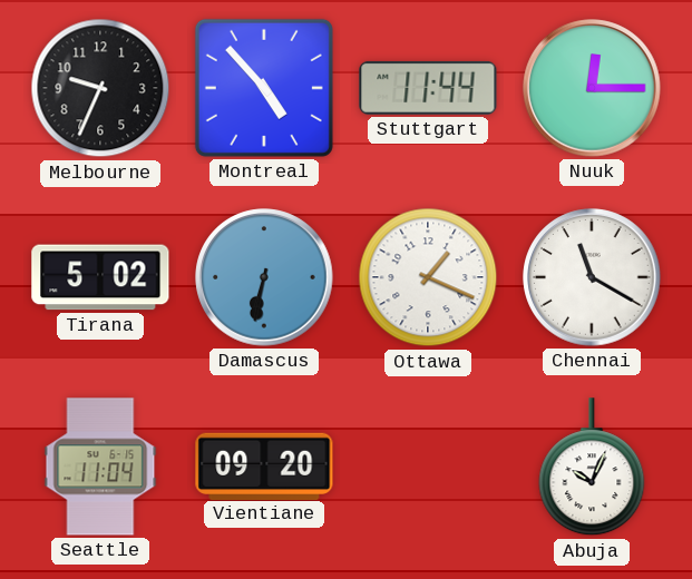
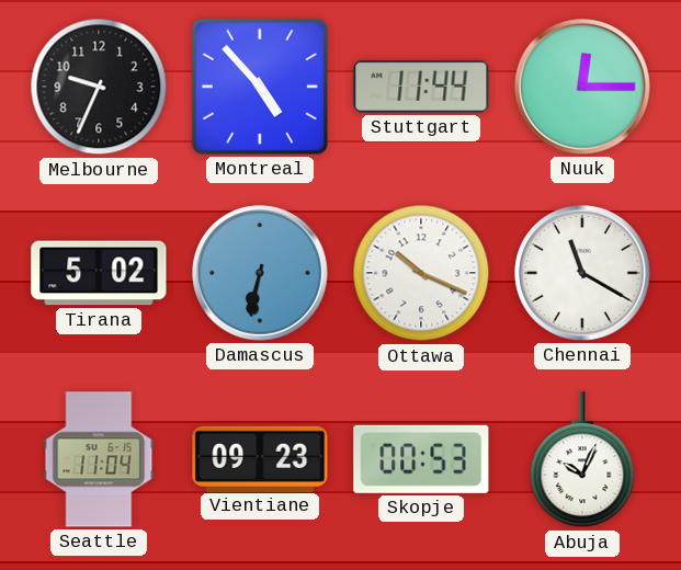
Ottawa: 1:19 -> 10:19 (421, 273)
Vientiane: 09:20 -> 09:23 (260, 458)
Skopje: none -> 00:53 (421, 459)
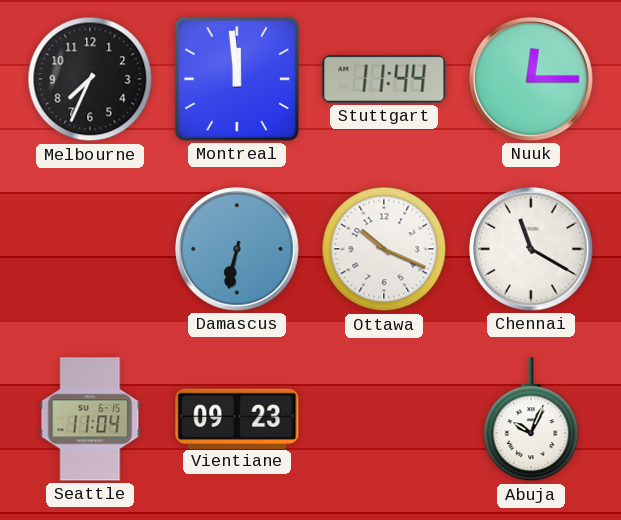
Melbourne: 9:34 -> 7:34 (90, 79)
Montreal: 4:53 -> 11:59 (237, 79)
Tirana: 5:02 -> none (99, 273)
Skopje: 00:53 -> none (421, 459)
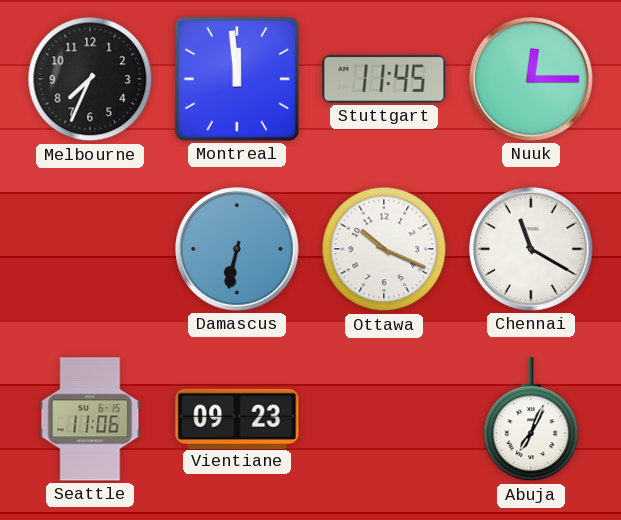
Stuttgart: 11:44 -> 11:45 (384, 79)
Seattle: 11:04 -> 11:06 (90, 419)
Abuja: 10:04 -> 7:04 (531, 420)
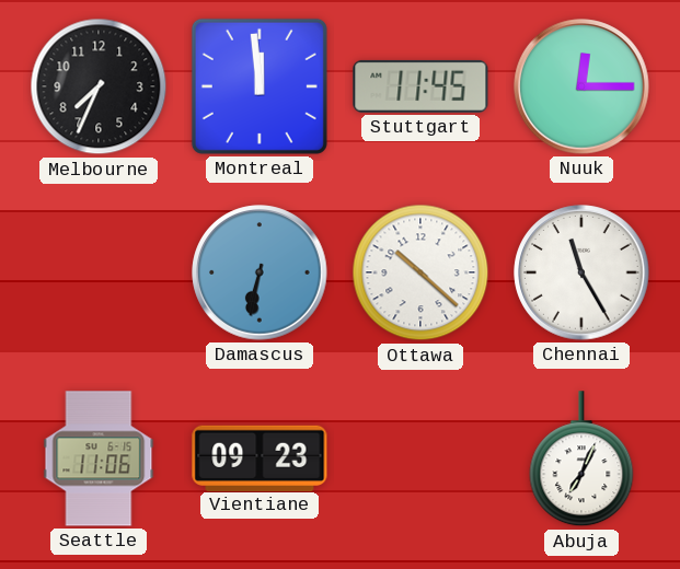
Ottawa: 10:19 -> 10:22 (420, 272)
Chennai: 11:20 -> 11:25 (581, 272)
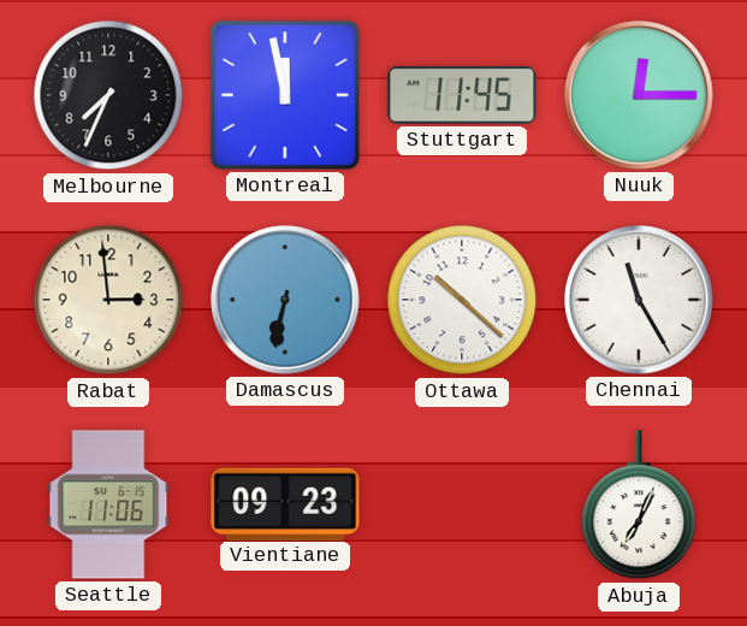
Montreal: 11:59 -> 11:58 (285, 95)
Rabat: none -> 2:59 (108, 300)
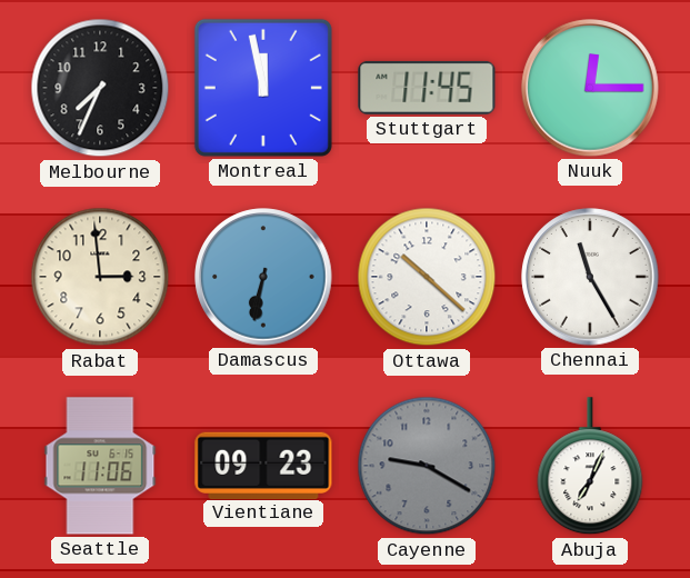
Cayenne: none -> 9:20 (427, 466)
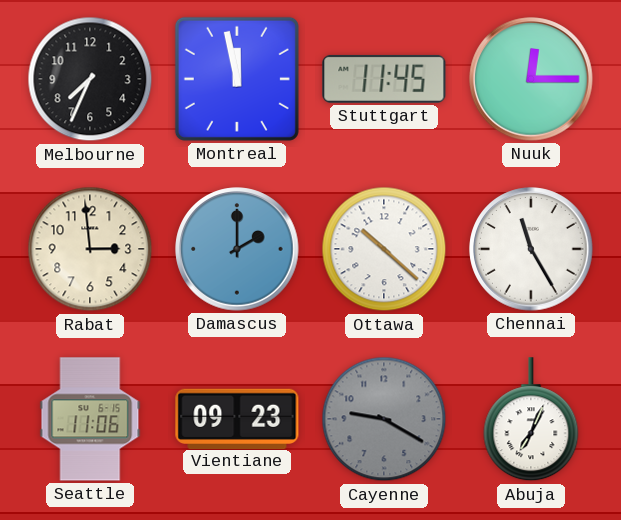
Damascus: 6:32 -> 2:00 (237, 249)
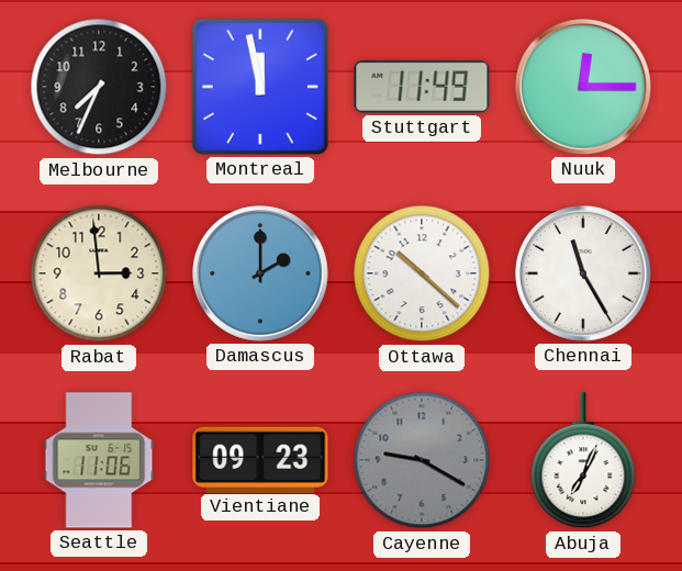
Stuttgart: 11:45 -> 11:49 (422, 87)
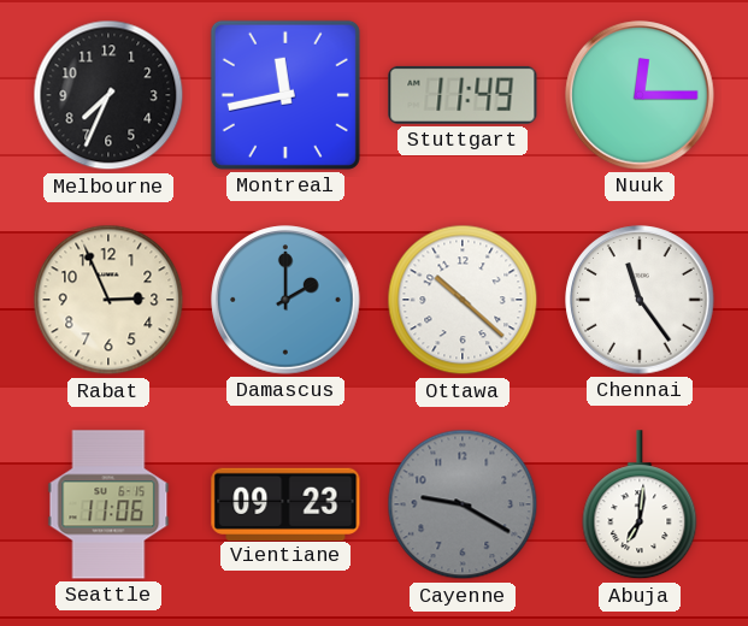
Montreal: 11:58 -> 11:43 (285, 95)
Rabat: 2:59 -> 2:56 (108, 300)
Chennai: 11:25 -> 11:24 (640, 300)
Abuja: 7:04 -> 7:01 (640, 506)
